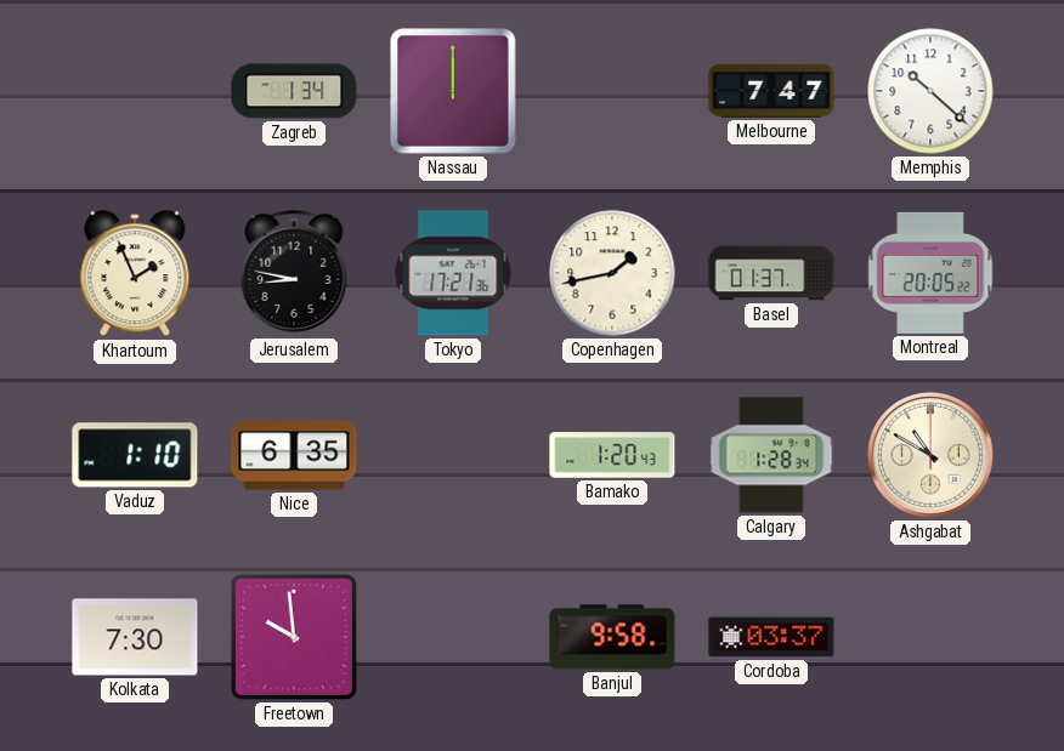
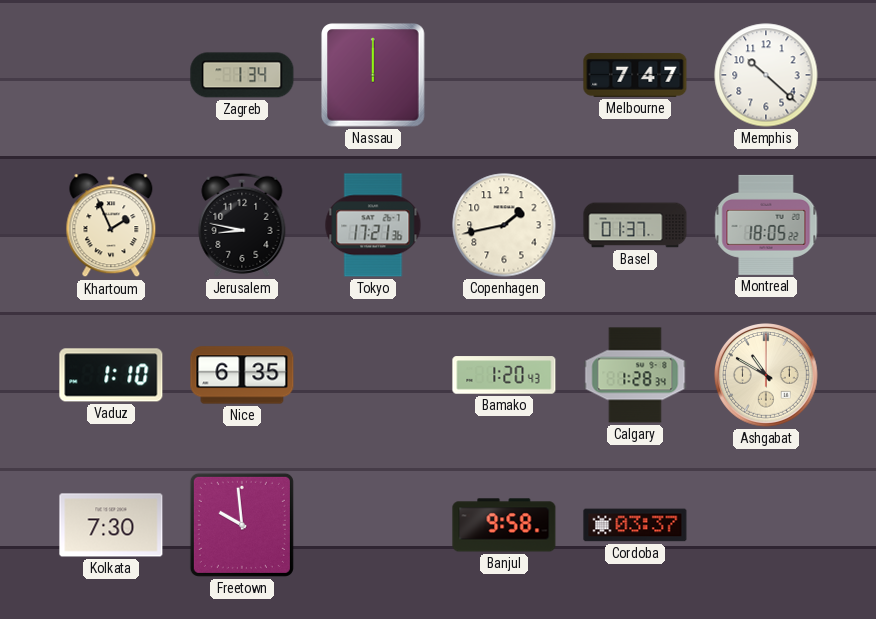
Montreal: 20:05 -> 18:05 (766, 225)
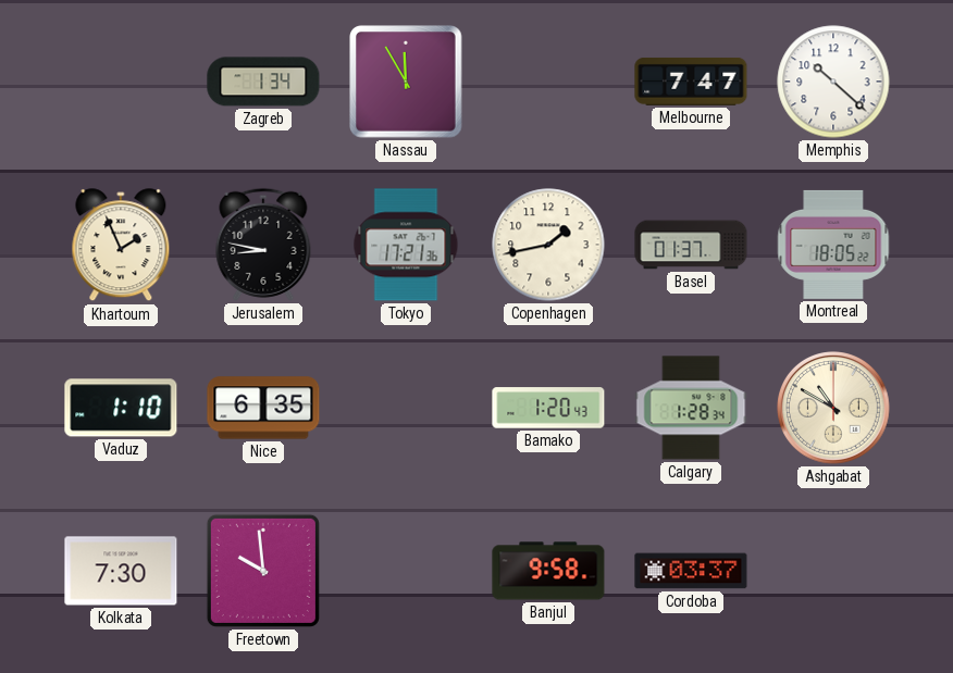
Nassau: 12:00 -> 11:55 (406, 82)
